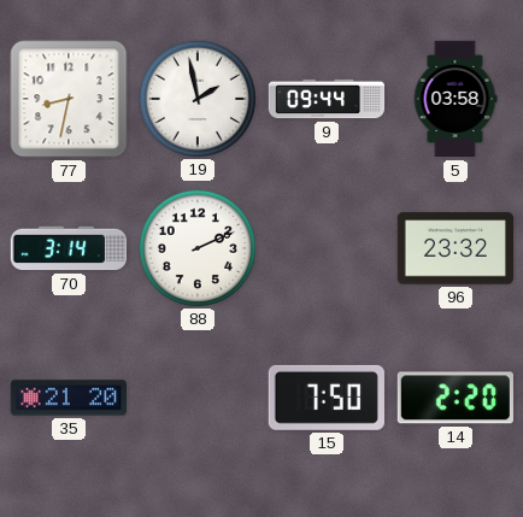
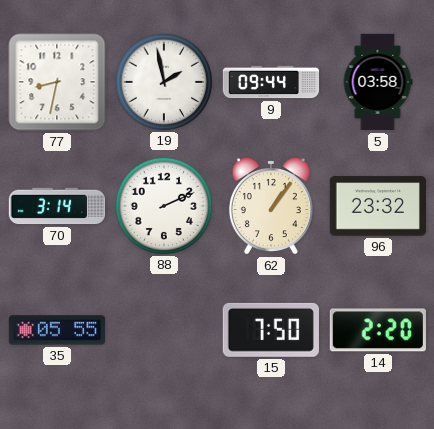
62: none -> 1:06 (271, 206)
35: 21:20 -> 05:55 (56, 330)
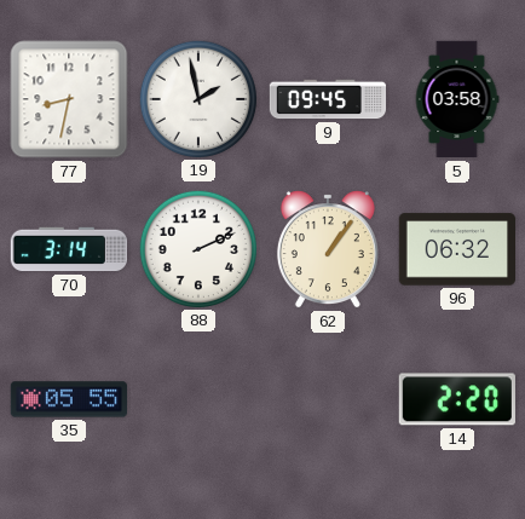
9: 09:44 -> 09:45 (328, 99)
96: 23:32 -> 06:32 (456, 249)
15: 7:50 -> none (271, 330)
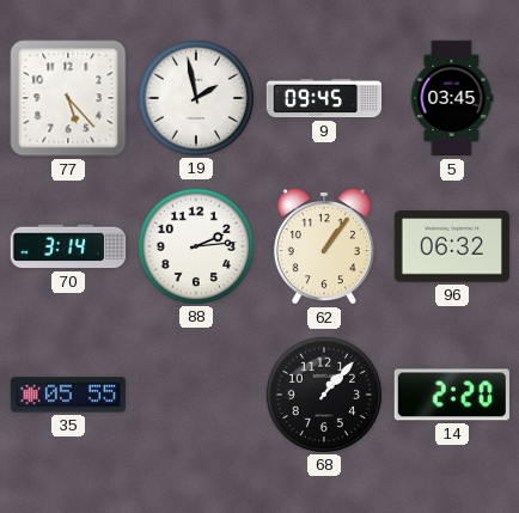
77: 8:32 -> 5:23 (68, 98)
5: 03:58 -> 03:45 (452, 98)
88: 2:11 -> 2:14 (195, 245)
68: none -> 1:07 (323, 393)
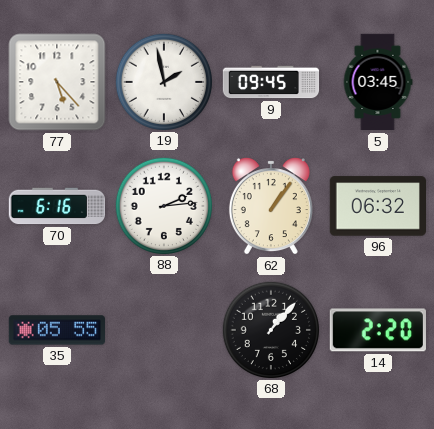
70: 3:14 -> 6:16 (56, 206)
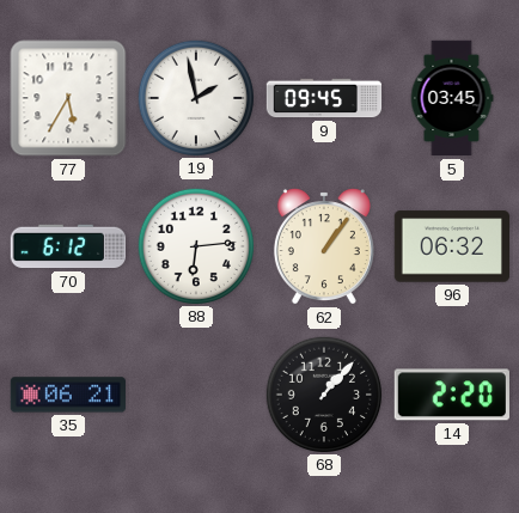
77: 5:23 -> 5:35 (68, 98)
70: 6:16 -> 6:12 (67, 246)
88: 2:14 -> 6:14 (195, 245)
35: 05:55 -> 06:21 (67, 395)
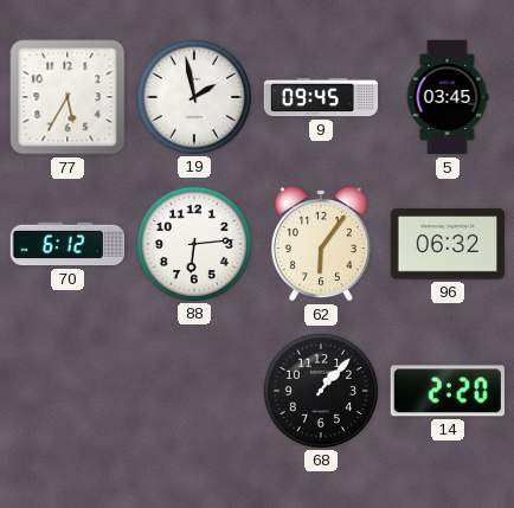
62: 1:06 -> 6:06 (321, 244)
35: 06:21 -> none (67, 395)
